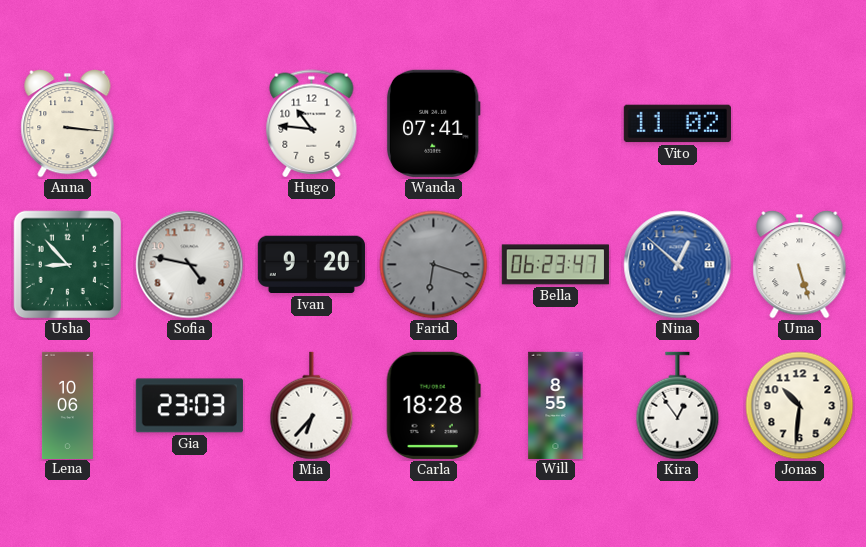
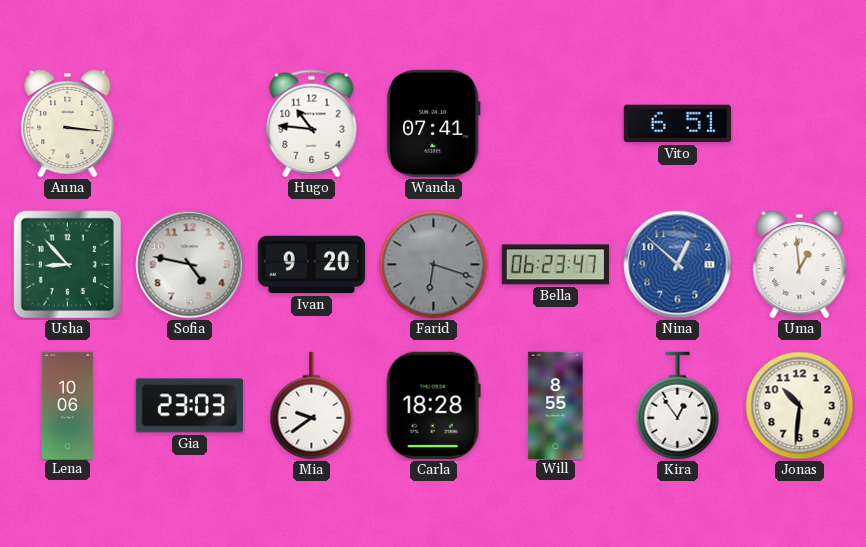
Vito: 11:02 -> 6:51 (677, 124)
Uma: 5:27 -> 12:59 (800, 265)
Mia: 6:37 -> 9:39 (312, 406)
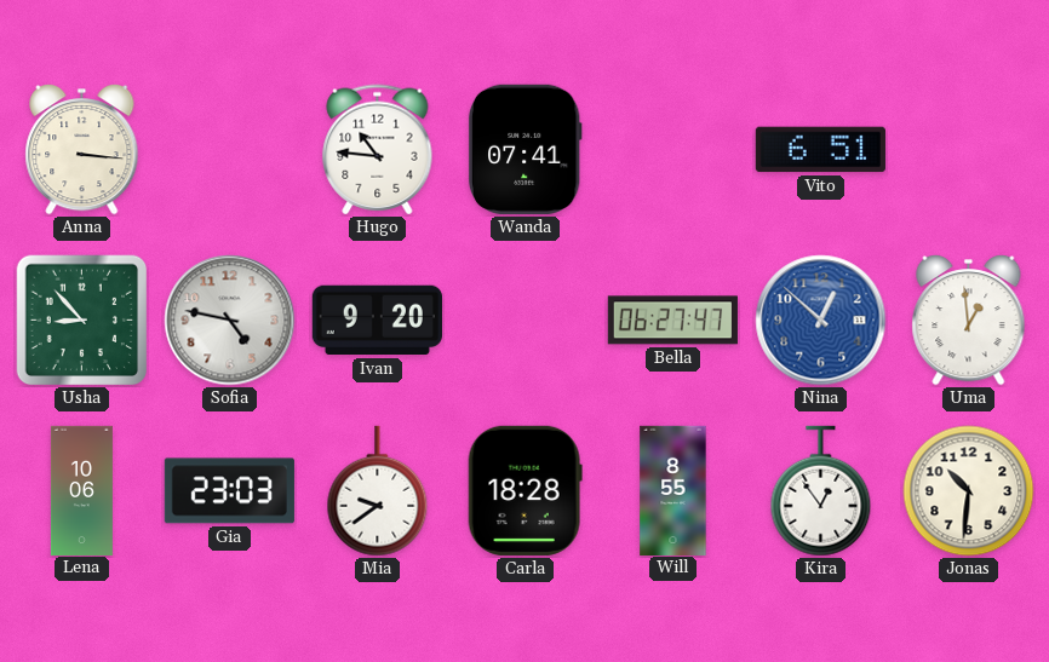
Farid: 6:18 -> none (434, 265)
Bella: 06:23 -> 06:27 (672, 321)
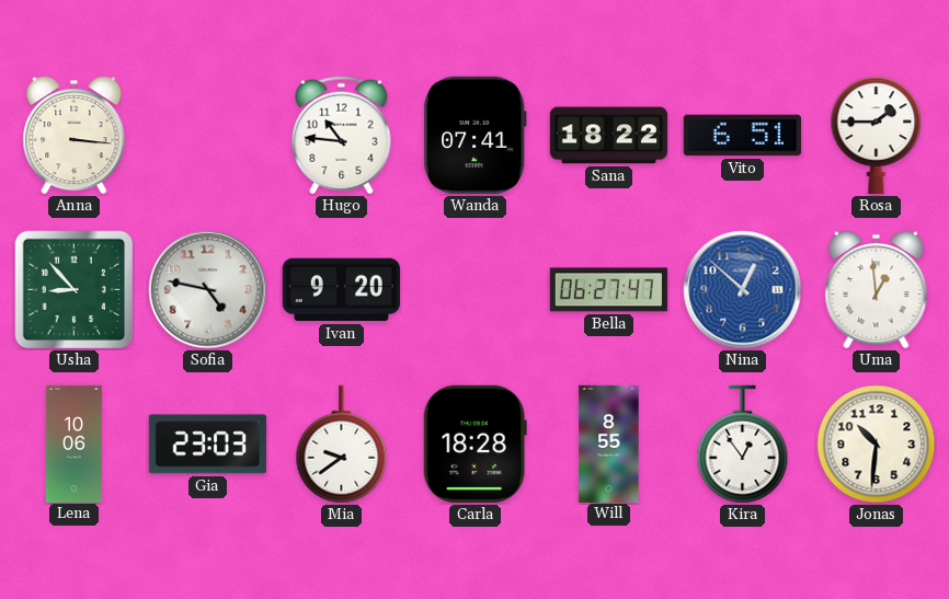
Sana: none -> 18:22 (608, 136)
Rosa: none -> 1:45 (877, 135)
